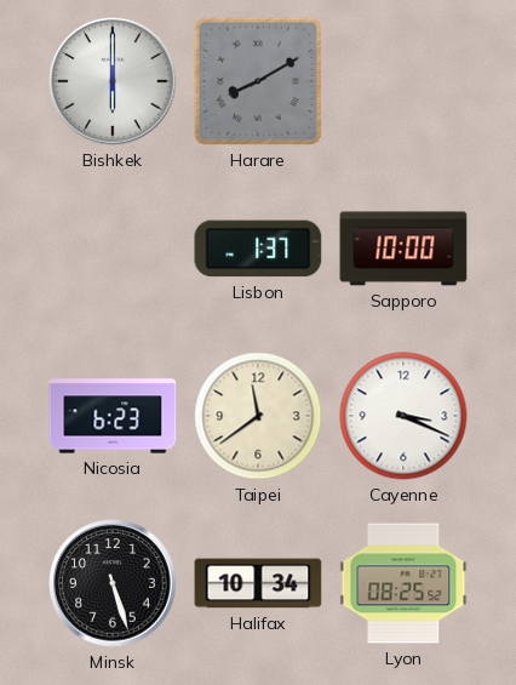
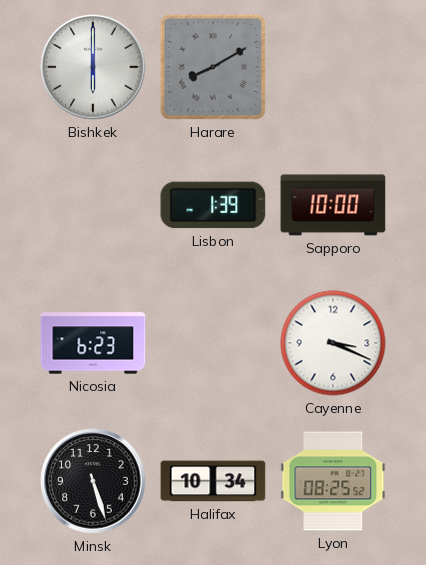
Lisbon: 1:37 -> 1:39 (213, 205)
Taipei: 11:39 -> none (258, 416)
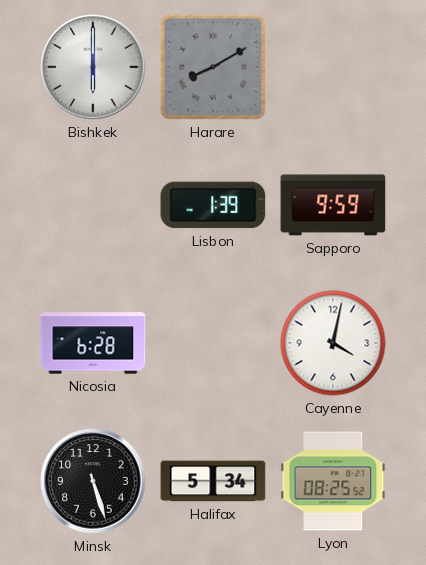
Sapporo: 10:00 -> 9:59 (333, 205)
Nicosia: 6:23 -> 6:28 (93, 343)
Cayenne: 3:19 -> 4:02 (333, 343)
Halifax: 10:34 -> 5:34 (213, 481)
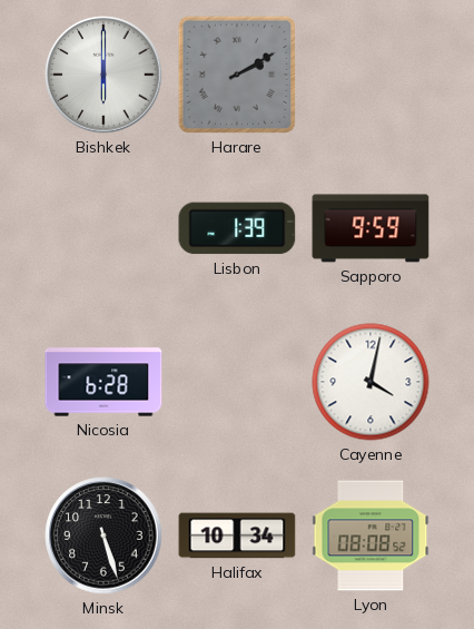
Harare: 8:10 -> 2:10 (237, 75)
Halifax: 5:34 -> 10:34 (237, 535)
Lyon: 08:25 -> 08:08 (371, 535)
